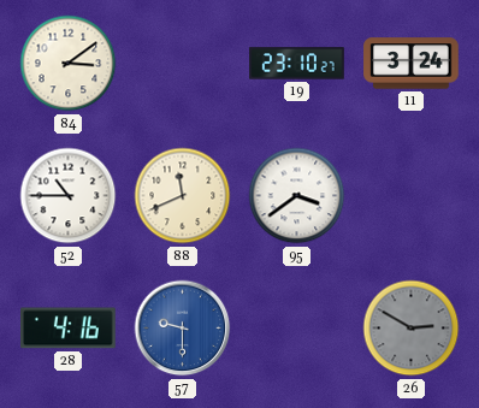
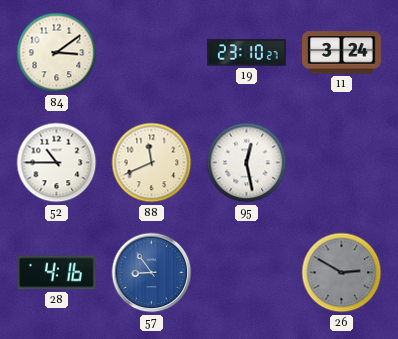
95: 3:39 -> 12:28 (247, 163)
57: 9:30 -> 8:54 (152, 273)
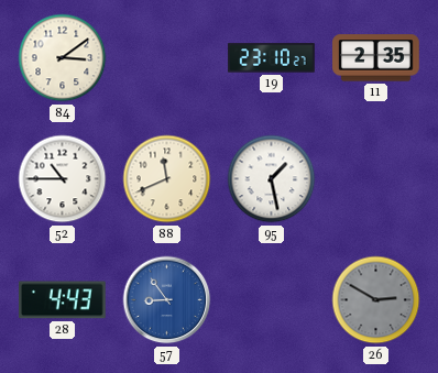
11: 3:24 -> 2:35 (376, 58)
95: 12:28 -> 1:28 (272, 179)
28: 4:16 -> 4:43 (63, 300)
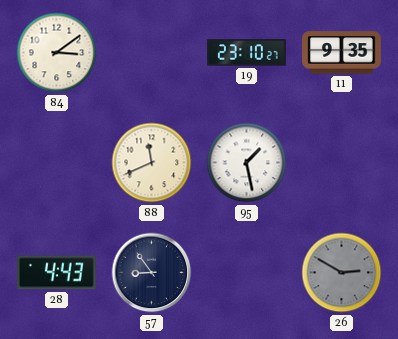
11: 2:35 -> 9:35 (342, 53)
52: 10:45 -> none (63, 179)
57 dial: blue -> navy (152, 273)
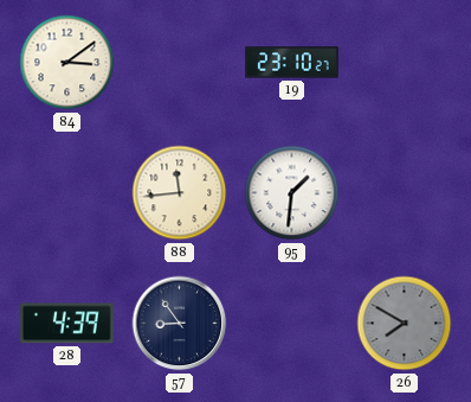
11: 9:35 -> none (342, 53)
88: 11:41 -> 11:44 (180, 193)
95: 1:28 -> 1:31 (292, 193)
28: 4:43 -> 4:39 (67, 324)
26: 2:50 -> 7:50 (405, 324)
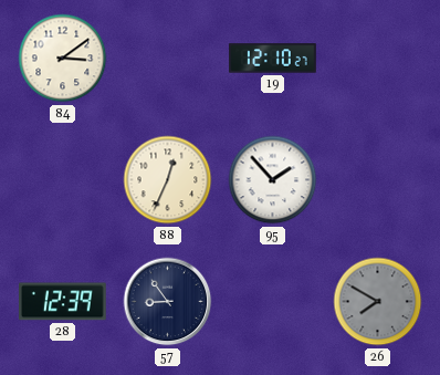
19: 23:10 -> 12:10 (273, 59)
88: 11:44 -> 12:34 (168, 180)
95: 1:31 -> 1:53 (273, 180)
28: 4:39 -> 12:39 (63, 302)
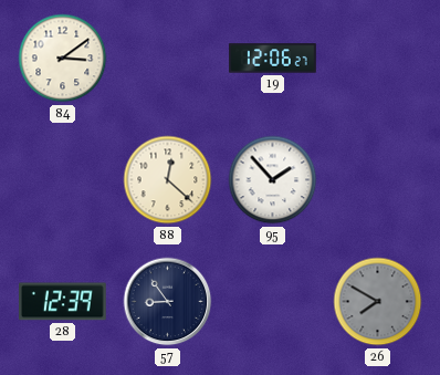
19: 12:10 -> 12:06 (273, 59)
88: 12:34 -> 12:22 (168, 180)
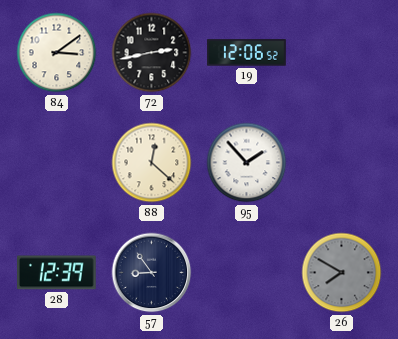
72: none -> 2:43 (152, 53)
19: 12:06:27 -> 12:06:52 (247, 53)
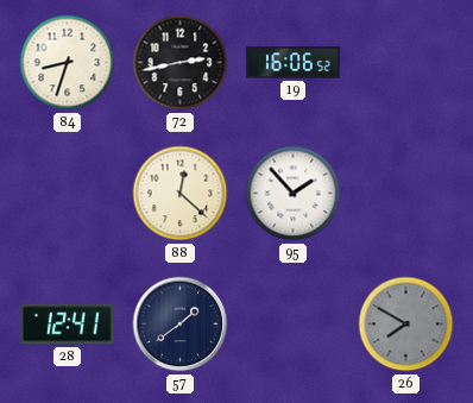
84: 3:09 -> 8:33 (68, 63)
19: 12:06 -> 16:06 (294, 63)
28: 12:39 -> 12:41 (68, 325)
57: 8:54 -> 1:39 (181, 325)
